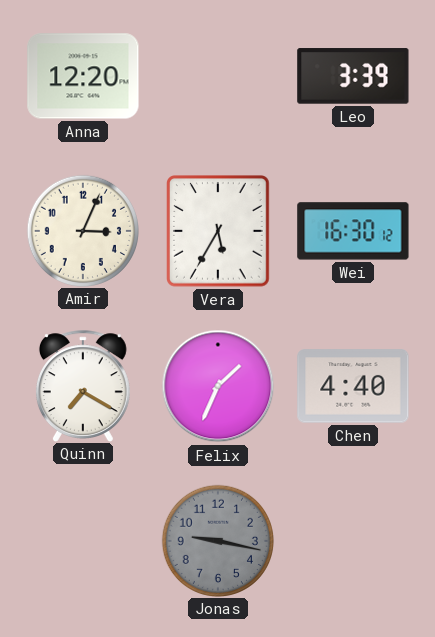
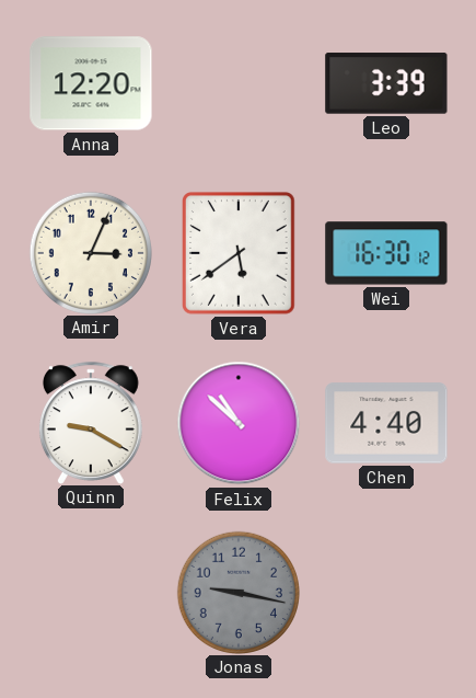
Vera: 5:35 -> 5:39 (240, 254)
Quinn: 7:20 -> 9:20 (91, 423)
Felix: 1:34 -> 10:52 (239, 423)
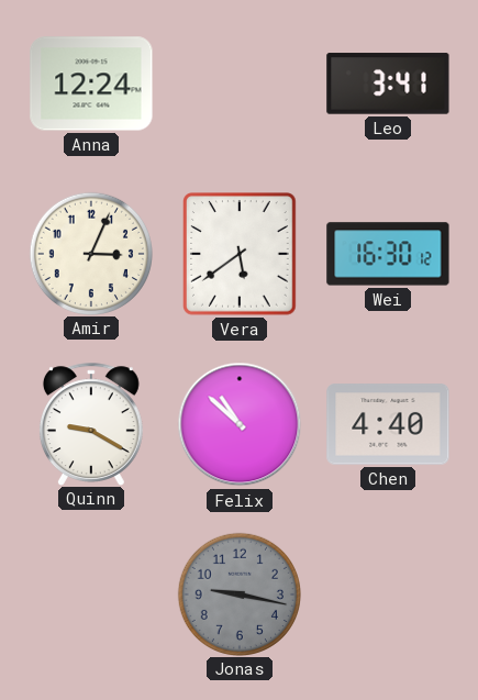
Anna: 12:20 -> 12:24 (91, 84)
Leo: 3:39 -> 3:41 (388, 84)
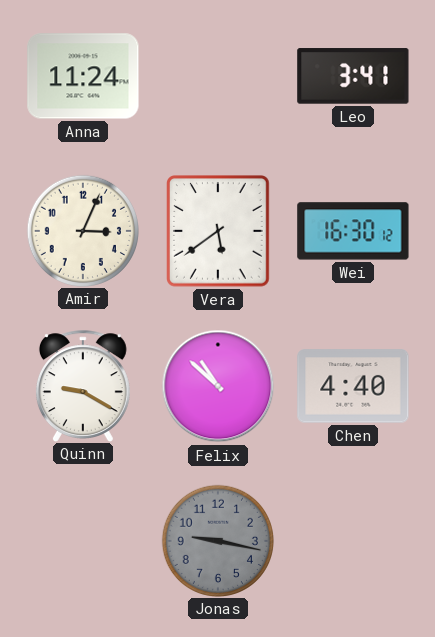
Anna: 12:24 -> 11:24 (83, 76)
